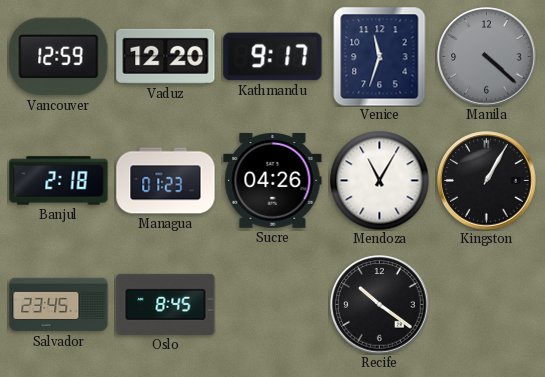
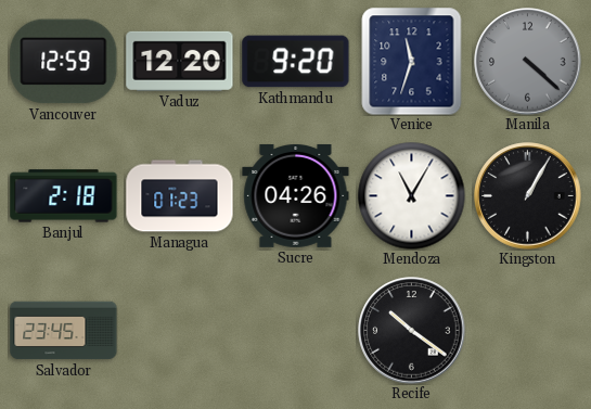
Kathmandu: 9:17 -> 9:20 (296, 62)
Oslo: 8:45 -> none (166, 304)
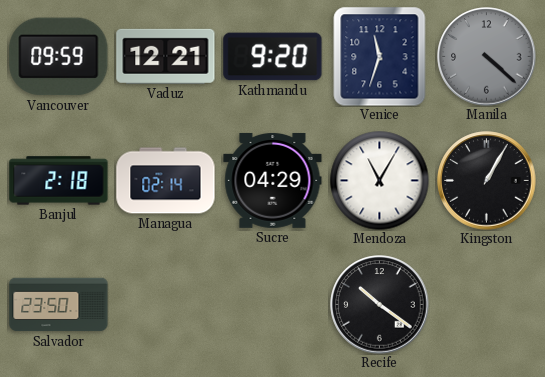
Vancouver: 12:59 -> 09:59 (59, 57)
Vaduz: 12:20 -> 12:21 (166, 56)
Managua: 01:23 -> 02:14 (166, 181)
Sucre: 04:26 -> 04:29 (273, 180)
Salvador: 23:45 -> 23:50 (59, 305)
